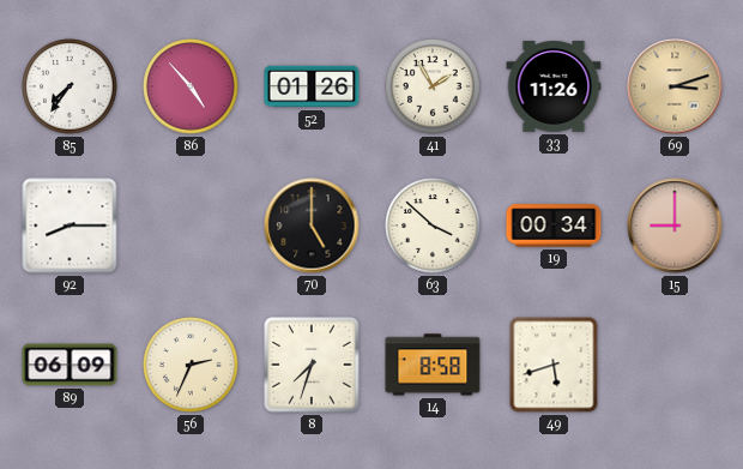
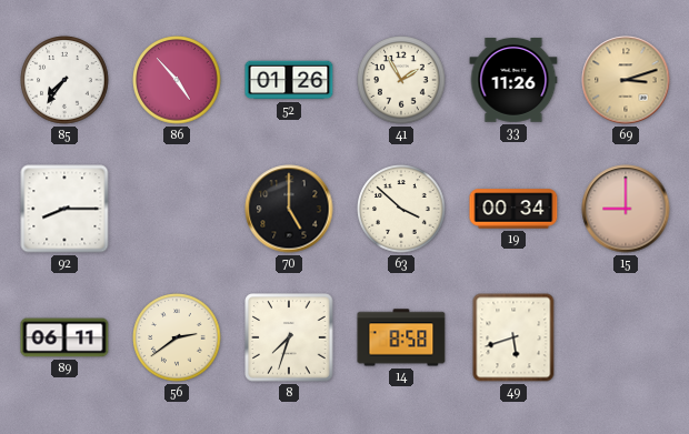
89: 06:09 -> 06:11 (64, 337)
56: 2:34 -> 2:39 (177, 337)
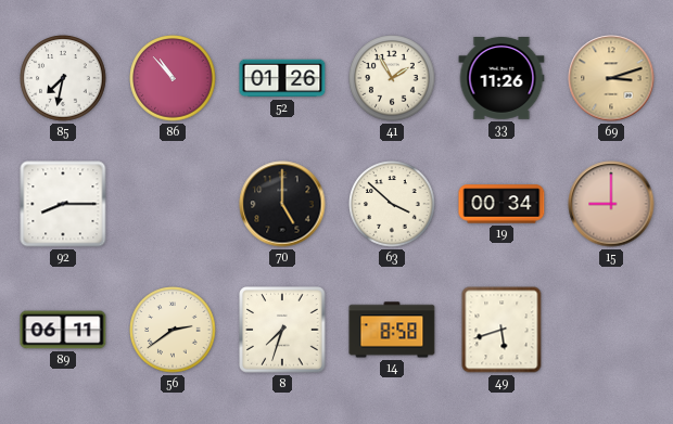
85: 7:36 -> 7:32 (63, 78)
86: 4:53 -> 10:53 (173, 78)
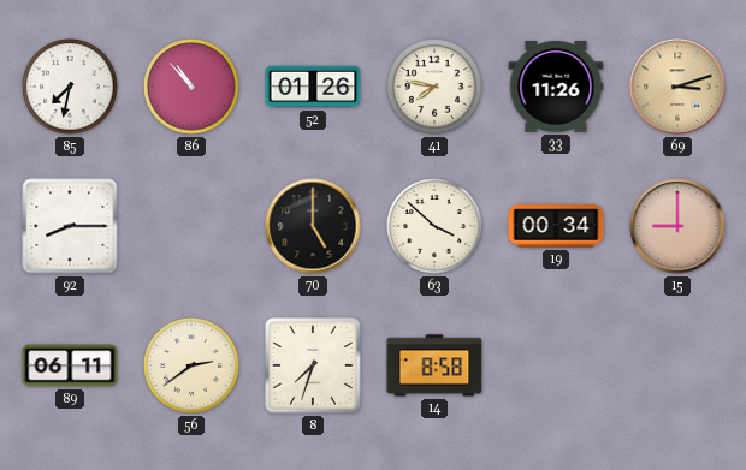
41: 1:55 -> 7:47 (434, 87)
49: 5:42 -> none (501, 330)
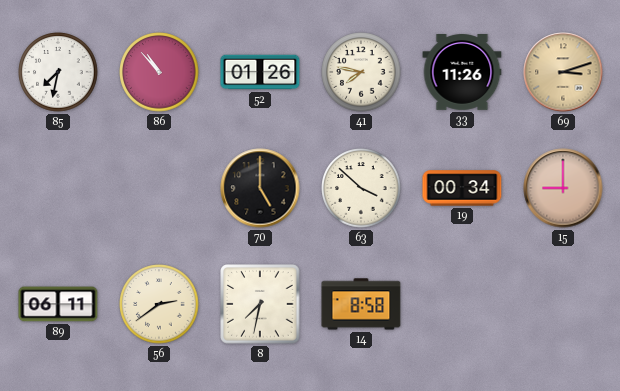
92: 8:15 -> none (70, 226)
8: 7:33 -> 7:32 (260, 304)
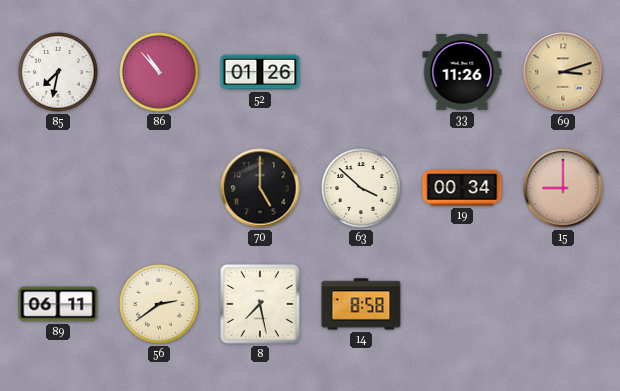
41: 7:47 -> none (361, 72)
8: 7:32 -> 7:28 (260, 304)
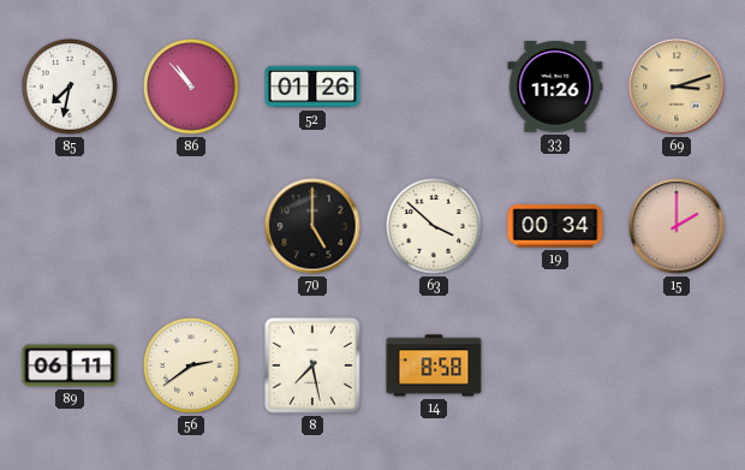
15: 9:00 -> 2:00 (677, 226)
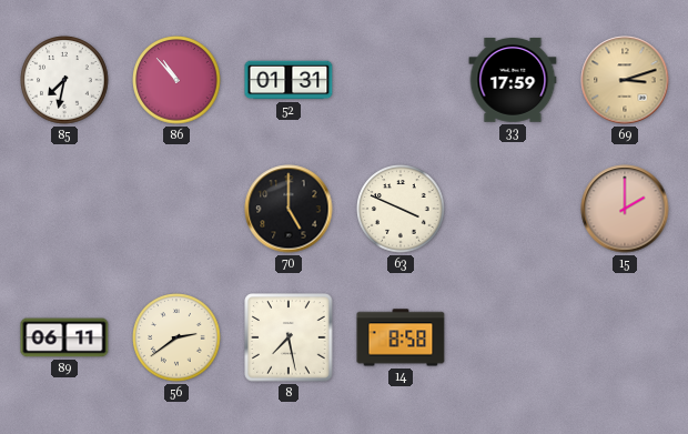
52: 01:26 -> 01:31 (289, 80)
33: 11:26 -> 17:59 (513, 81)
63: 3:52 -> 3:49 (401, 209)
19: 00:34 -> none (555, 226)
